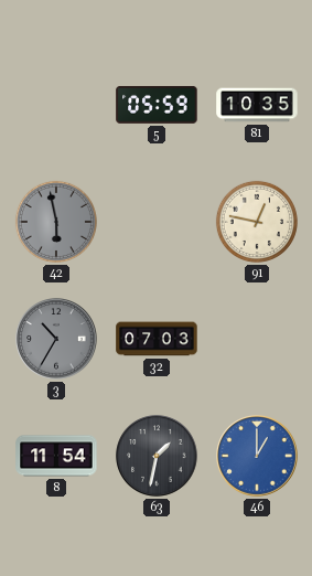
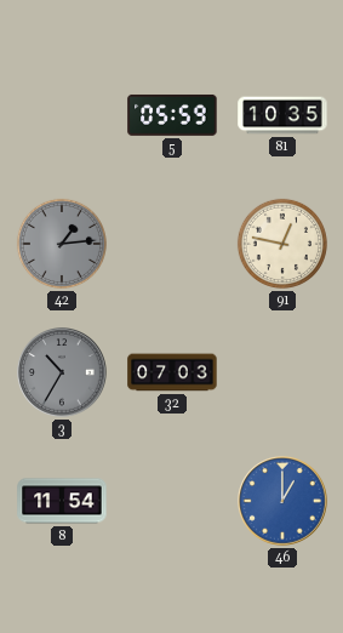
42: 5:58 -> 1:14 (62, 244)
63: 1:32 -> none (157, 456)
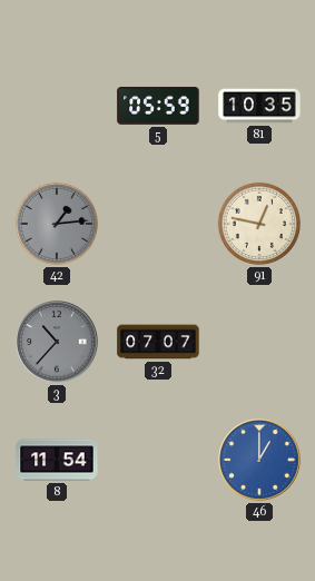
3: 10:35 -> 10:37 (57, 342)
32: 07:03 -> 07:07 (158, 342)
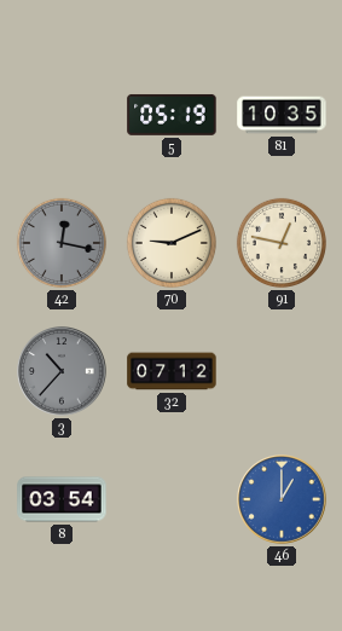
5: 05:59 -> 05:19 (172, 115)
42: 1:14 -> 12:17 (62, 243)
70: none -> 9:11 (172, 243)
32: 07:07 -> 07:12 (172, 371)
8: 11:54 -> 03:54 (62, 499)
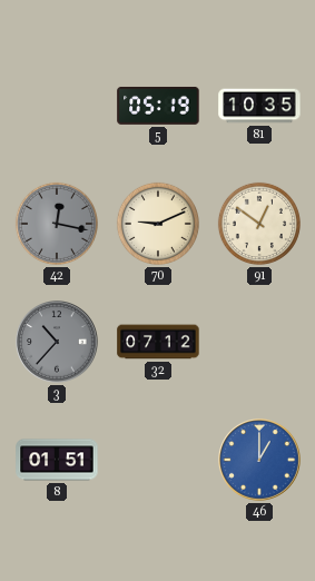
91: 12:47 -> 12:51 (259, 224)
8: 03:54 -> 01:51 (57, 460)
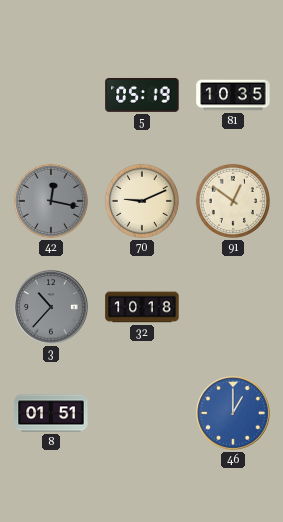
32: 07:12 -> 10:18 (142, 307)
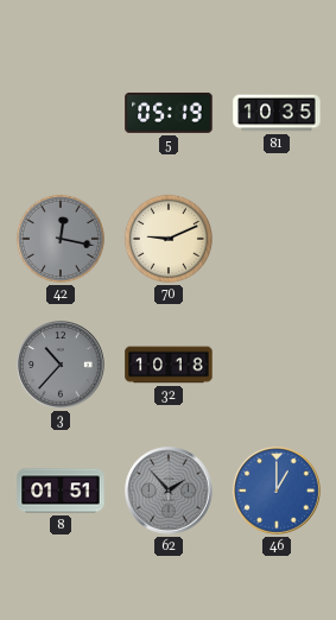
91: 12:51 -> none (233, 201)
62: none -> 1:53 (169, 491)
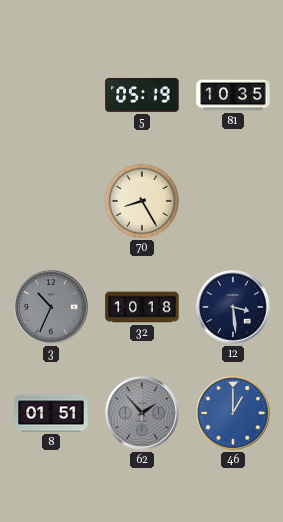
42: 12:17 -> none (61, 239)
70: 9:11 -> 8:25 (142, 201)
3: 10:37 -> 10:34 (51, 307)
12: none -> 3:29 (233, 307)
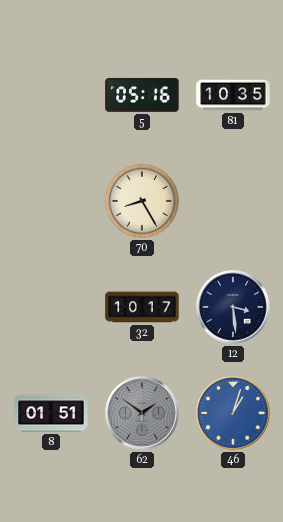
5: 05:19 -> 05:16 (142, 95)
3: 10:34 -> none (51, 307)
32: 10:18 -> 10:17 (142, 307)
62: 1:53 -> 1:51 (142, 413)
46: 1:00 -> 1:03 (233, 413)
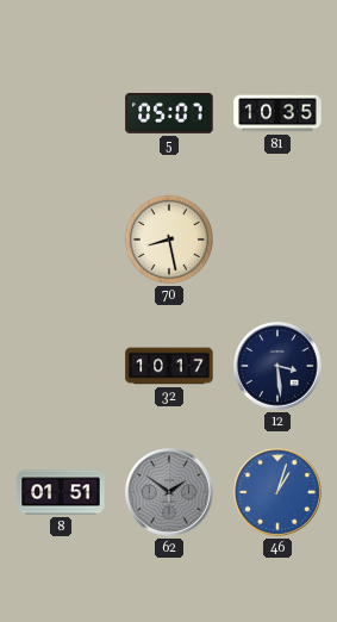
5: 05:16 -> 05:07 (169, 113)
70: 8:25 -> 8:28 (169, 240)
